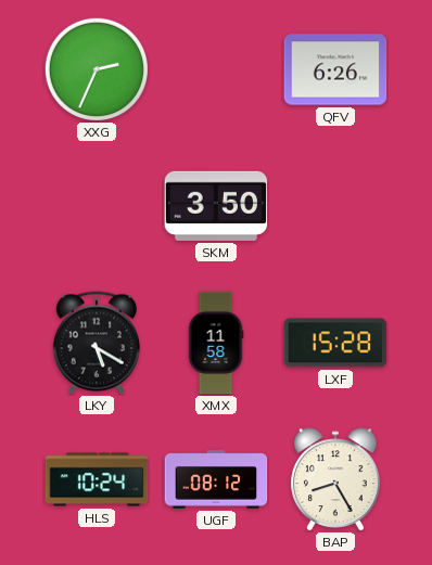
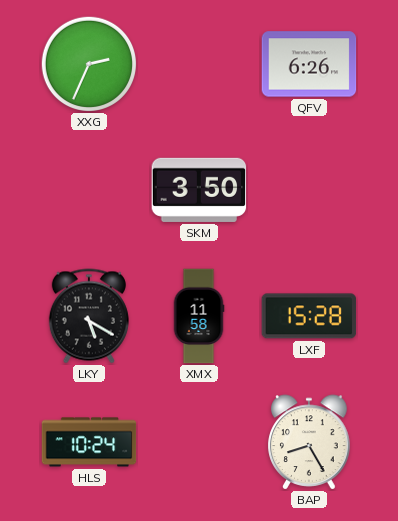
UGF: 08:12 -> none (216, 479)
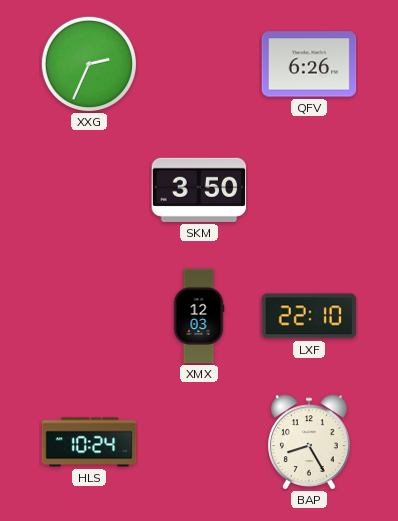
LKY: 5:20 -> none (89, 316)
XMX: 11:58 -> 12:03 (199, 316)
LXF: 15:28 -> 22:10 (309, 316)
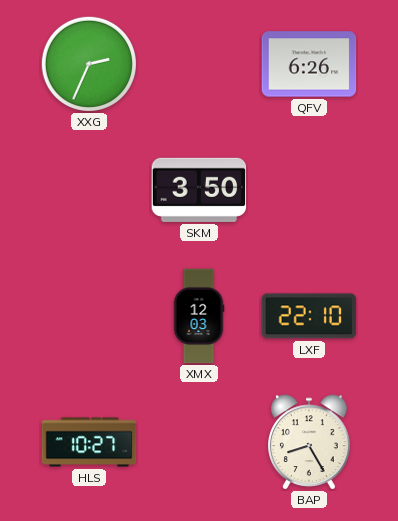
HLS: 10:24 -> 10:27 (89, 442)
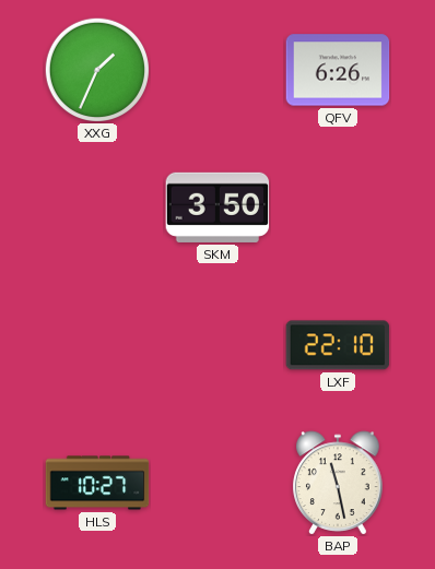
XXG: 2:34 -> 1:34 (96, 69)
XMX: 12:03 -> none (199, 316)
BAP: 8:25 -> 11:28 (338, 483)
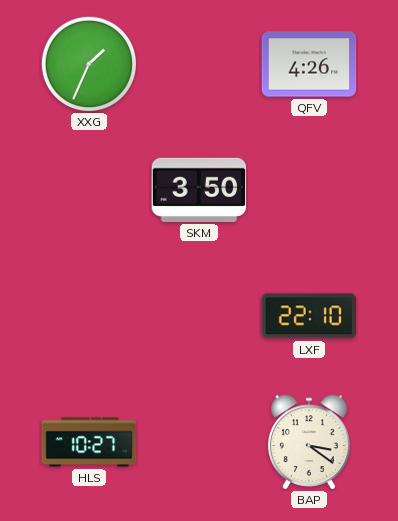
QFV: 6:26 -> 4:26 (309, 64)
BAP: 11:28 -> 3:21 (309, 442)
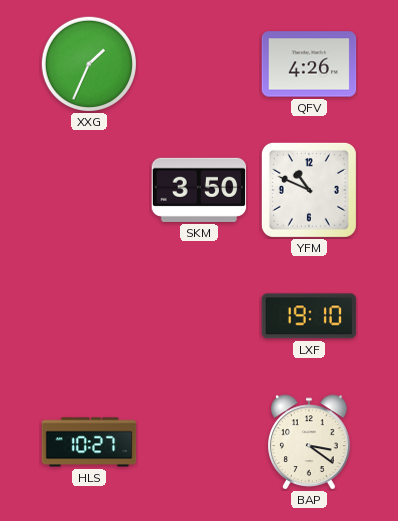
YFM: none -> 10:49 (309, 190)
LXF: 22:10 -> 19:10 (309, 316)
